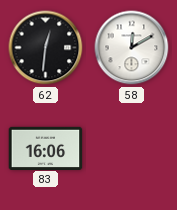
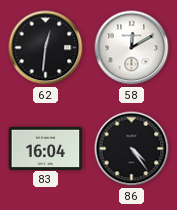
83: 16:06 -> 16:04 (46, 148)
86: none -> 4:24 (132, 149)
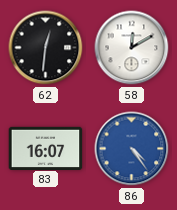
83: 16:04 -> 16:07 (46, 148)
86 dial: black -> blue (132, 149)
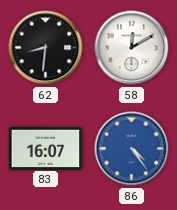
62: 12:31 -> 8:31 (46, 48)
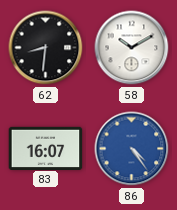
58: 12:10 -> 10:10 (132, 48)
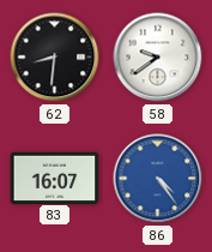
58: 10:10 -> 9:39 (158, 58)
